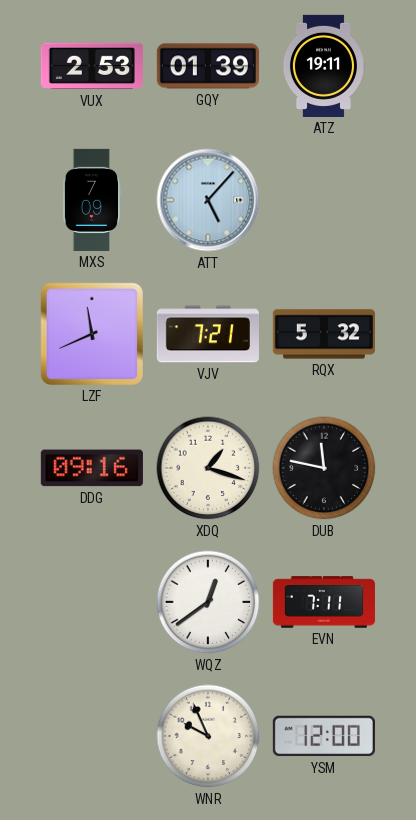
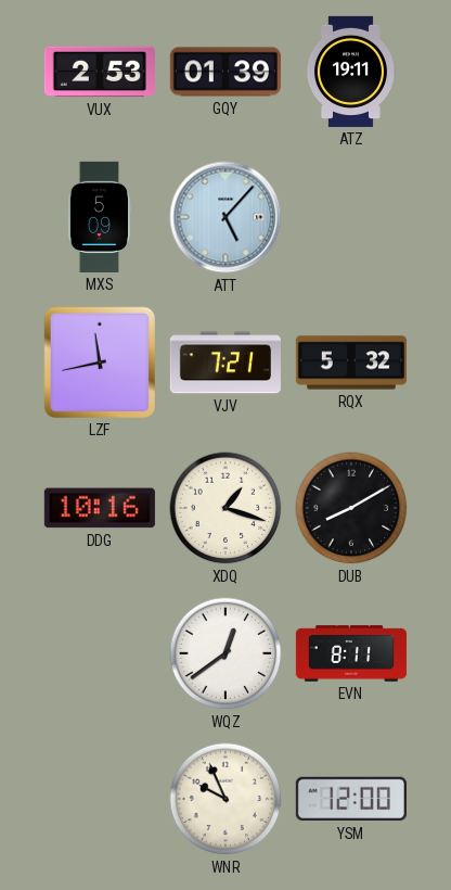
MXS: 7:09 -> 5:09 (100, 217)
LZF: 11:41 -> 11:43 (100, 363)
DDG: 09:16 -> 10:16 (100, 508)
DUB: 11:47 -> 8:10 (351, 508)
EVN: 7:11 -> 8:11 (351, 653)
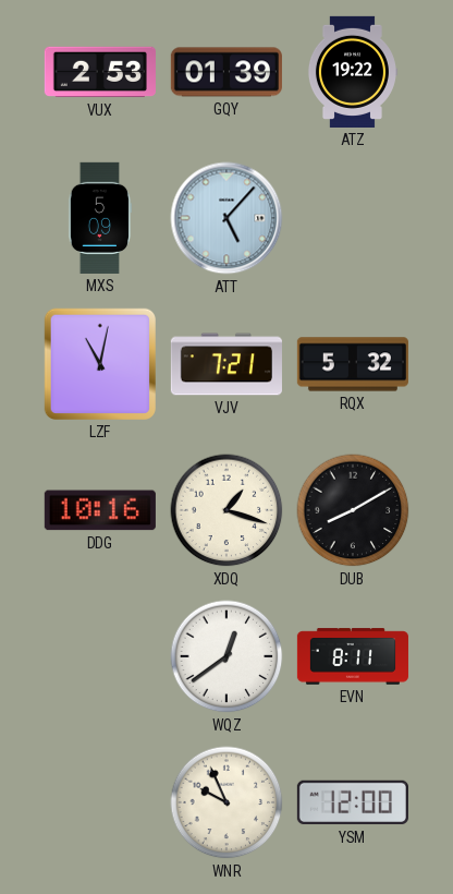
ATZ: 19:11 -> 19:22 (352, 72)
LZF: 11:43 -> 11:02 (100, 364)
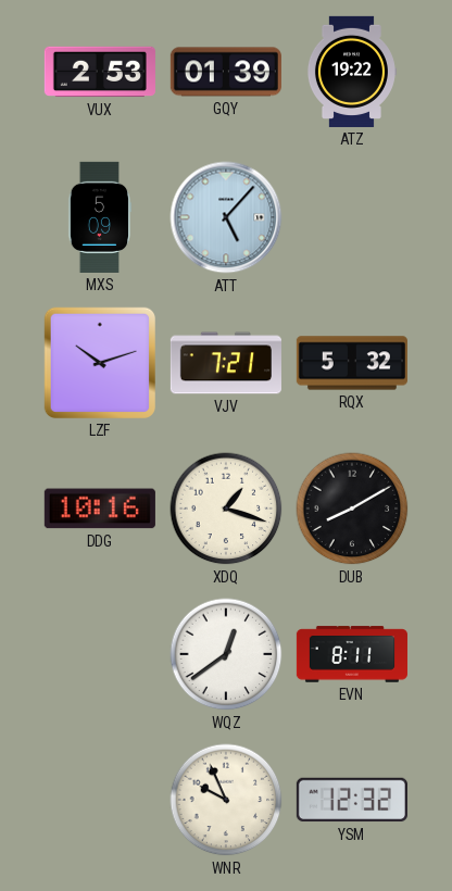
LZF: 11:02 -> 10:12 (100, 363)
YSM: 12:00 -> 12:32 (352, 800)
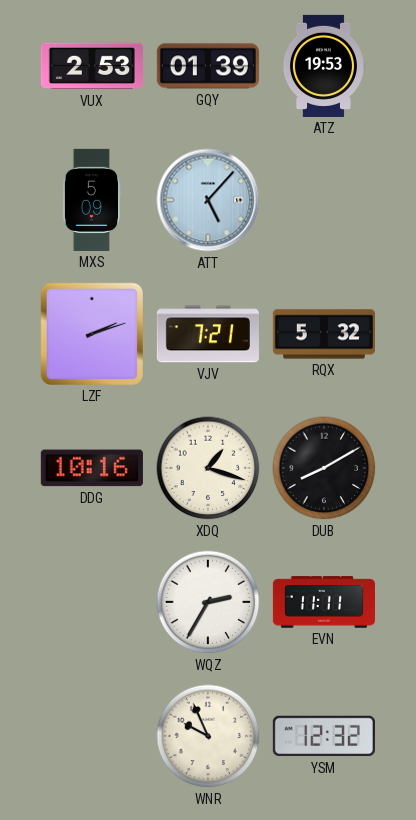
ATZ: 19:22 -> 19:53 (323, 66)
LZF: 10:12 -> 2:12 (92, 334)
WQZ: 12:39 -> 2:35 (208, 602)
EVN: 8:11 -> 11:11 (324, 602)
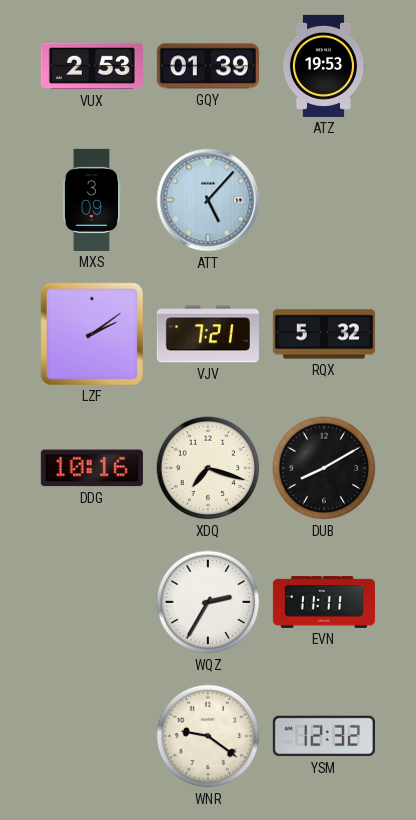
MXS: 5:09 -> 3:09 (92, 200)
LZF: 2:12 -> 2:09 (92, 334)
XDQ: 1:18 -> 7:18 (208, 468)
WNR: 9:56 -> 9:21 (208, 736)
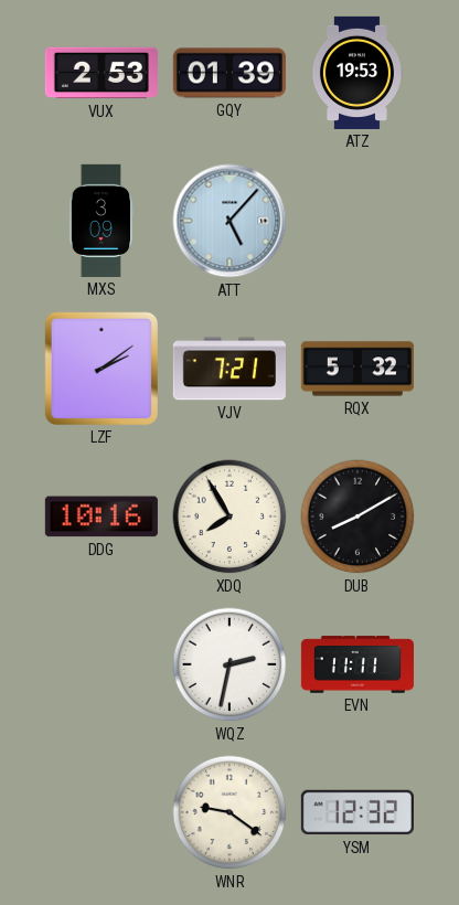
XDQ: 7:18 -> 7:55 (229, 517)
WQZ: 2:35 -> 2:32 (229, 664)
